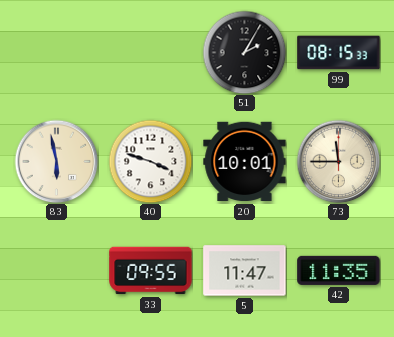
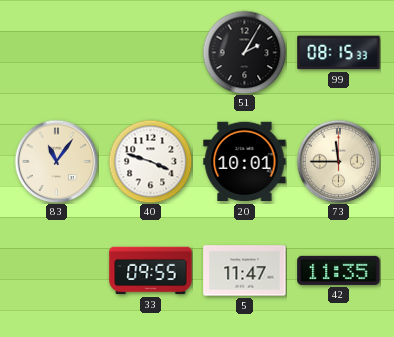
83: 5:58 -> 11:06 (56, 161)
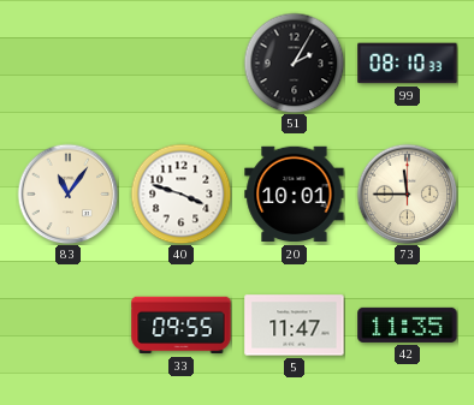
99: 08:15 -> 08:10 (408, 64)
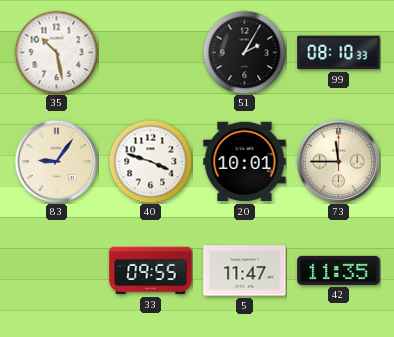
35: none -> 10:28 (56, 52)
83: 11:06 -> 9:06 (56, 161)
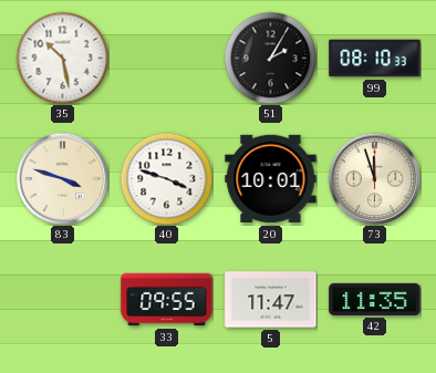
83: 9:06 -> 3:48 (62, 178)
73: 11:45 -> 11:57 (374, 178)
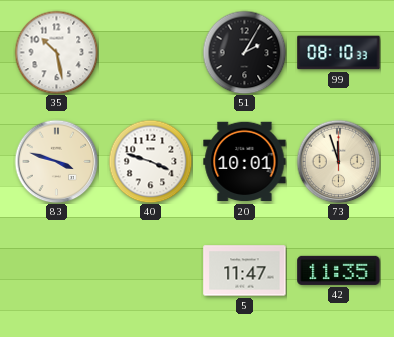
33: 09:55 -> none (167, 300)
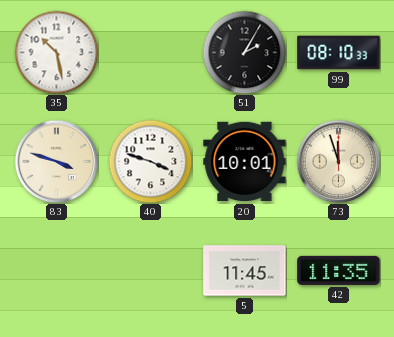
5: 11:47 -> 11:45 (245, 271)
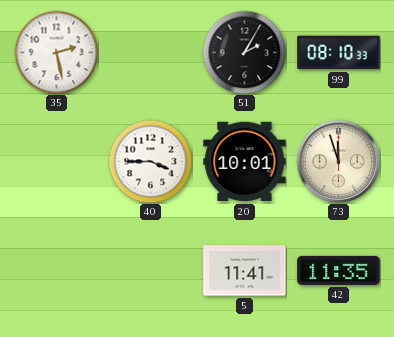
35: 10:28 -> 2:28 (56, 52)
83: 3:48 -> none (56, 161)
40: 3:48 -> 3:45 (150, 161)
5: 11:45 -> 11:41 (245, 271)
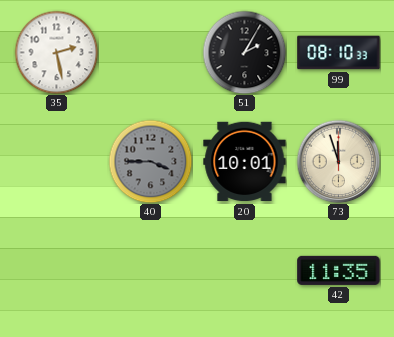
40 dial: white -> grey (150, 161)
5: 11:41 -> none (245, 271)
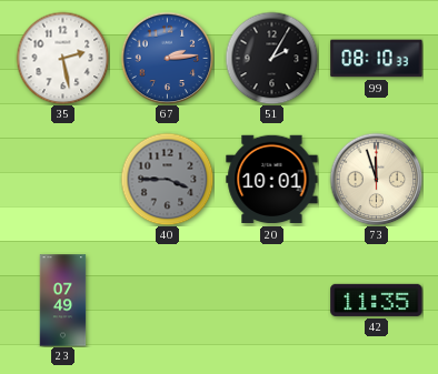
67: none -> 2:14 (167, 58)
23: none -> 07:49 (63, 301)
